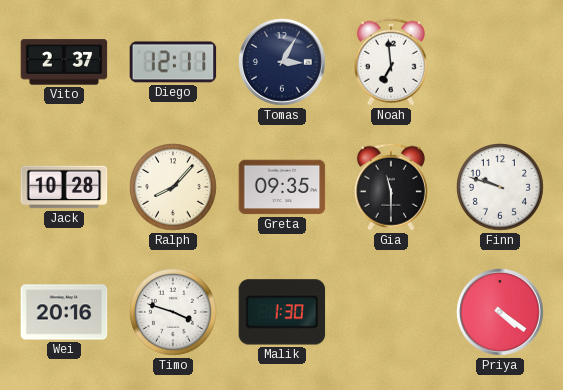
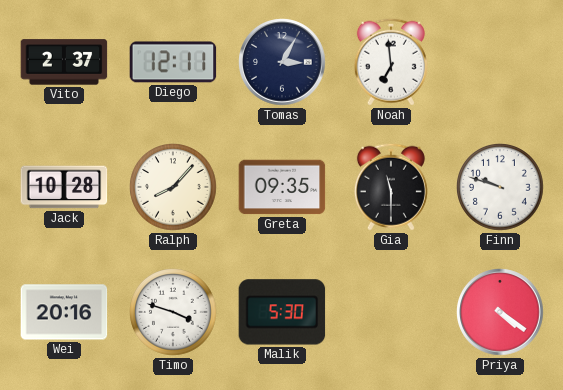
Malik: 1:30 -> 5:30 (282, 312)
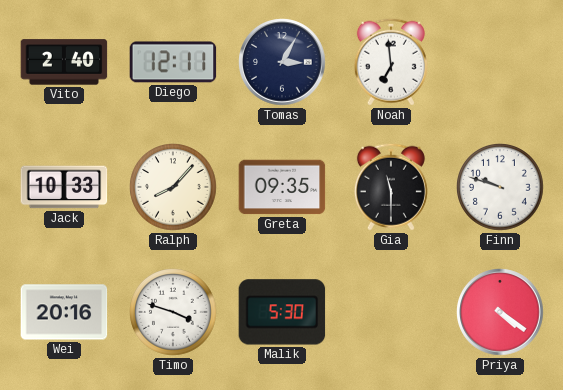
Vito: 2:37 -> 2:40 (64, 62)
Jack: 10:28 -> 10:33 (64, 187)
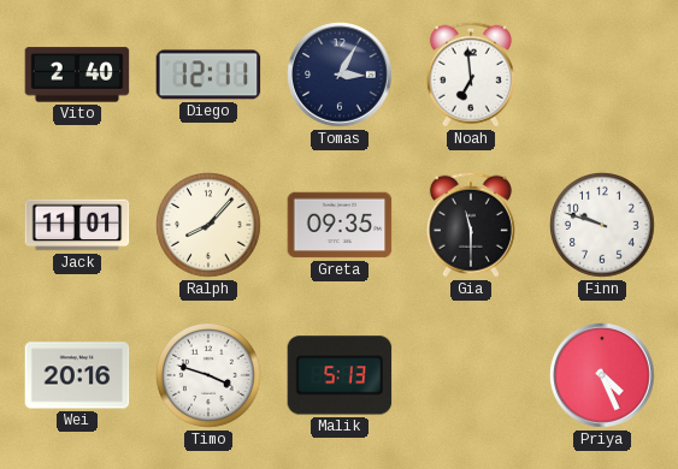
Jack: 10:33 -> 11:01 (77, 225)
Malik: 5:30 -> 5:13 (340, 375)
Priya: 4:21 -> 4:26 (602, 375)
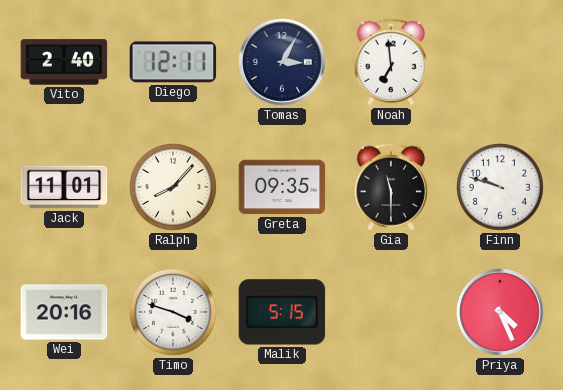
Malik: 5:13 -> 5:15 (282, 312)
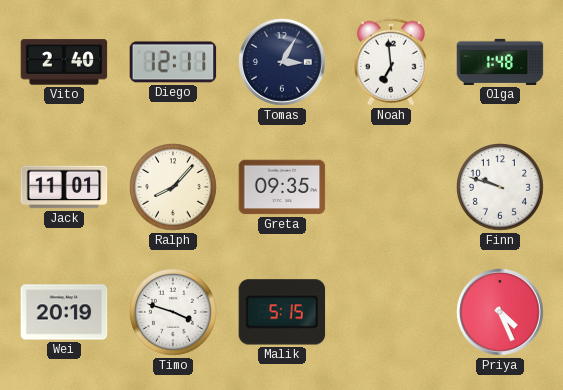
Olga: none -> 1:48 (500, 62)
Gia: 11:30 -> none (391, 187)
Wei: 20:16 -> 20:19 (64, 312)
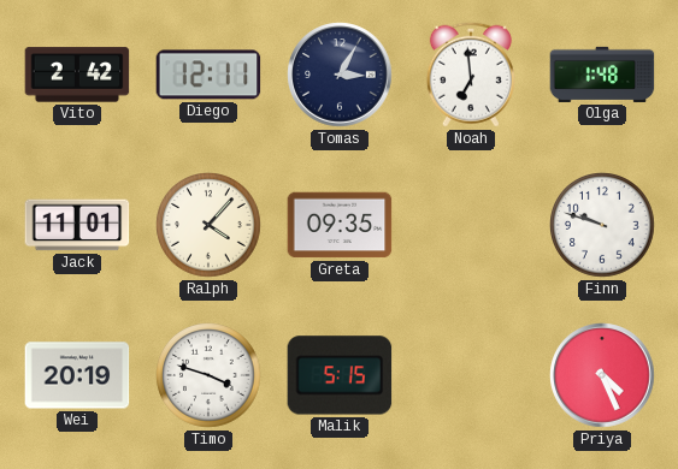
Vito: 2:40 -> 2:42 (77, 75)
Ralph: 8:07 -> 4:07 (210, 226)
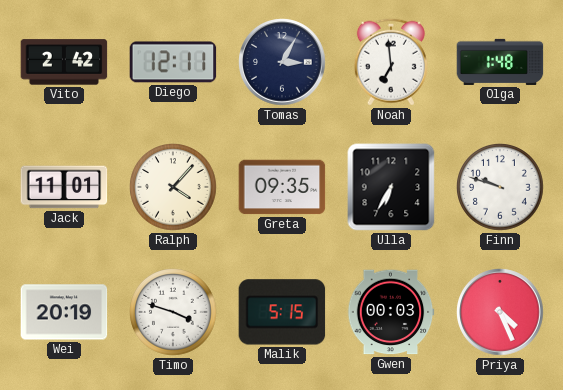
Ulla: none -> 6:35 (391, 187)
Gwen: none -> 00:03 (391, 312)
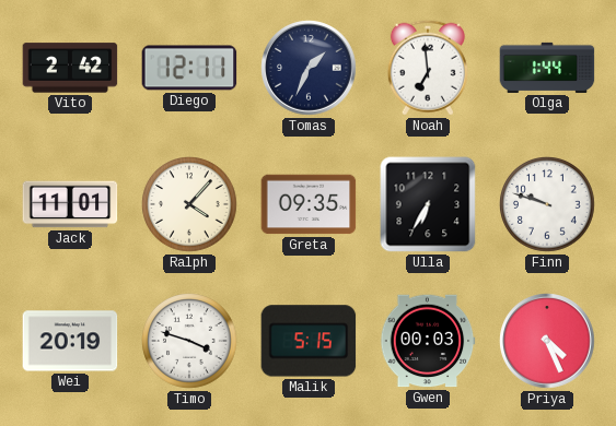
Tomas: 3:05 -> 1:34 (309, 68)
Olga: 1:48 -> 1:44 (547, 68)
